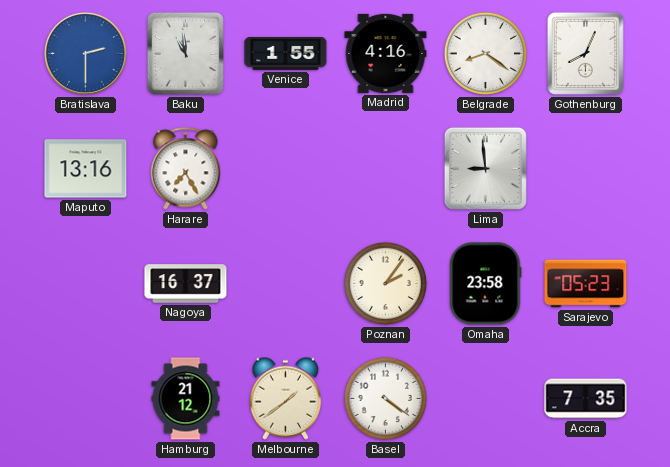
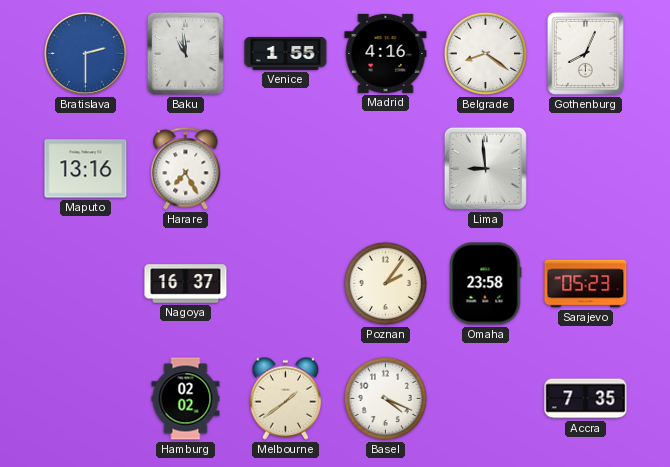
Hamburg: 21:12 -> 02:02 (186, 399)
Basel: 4:21 -> 4:19 (385, 398)
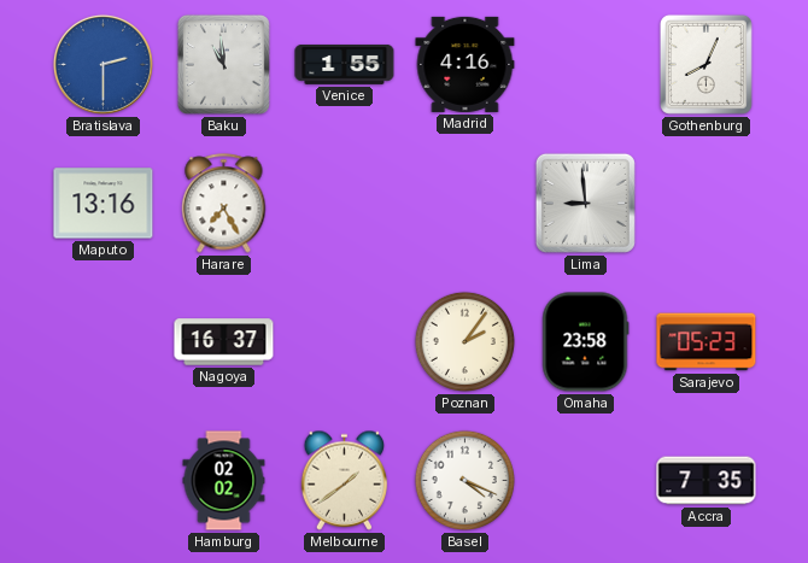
Belgrade: 8:21 -> none (485, 53)
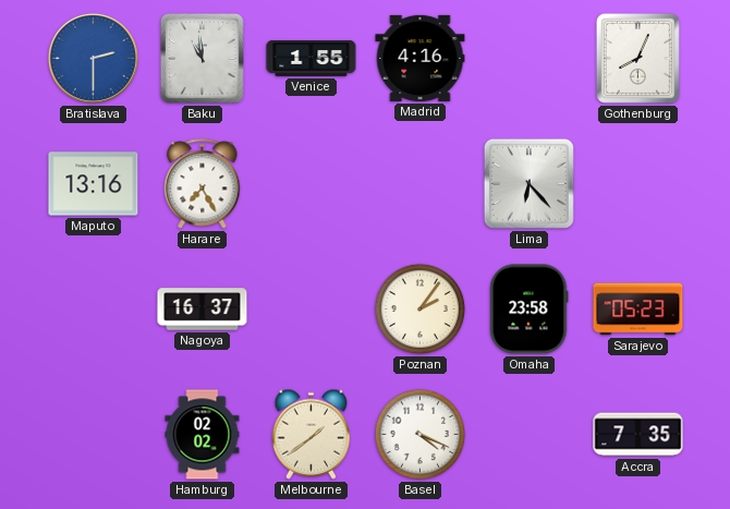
Lima: 8:59 -> 6:23 (528, 183)
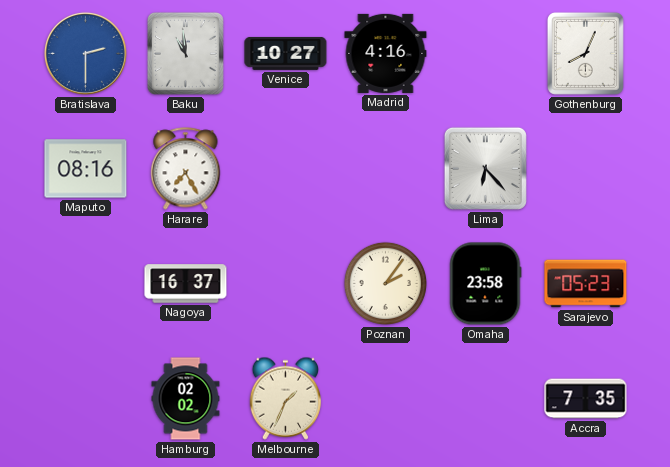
Venice: 1:55 -> 10:27 (286, 53)
Maputo: 13:16 -> 08:16 (86, 169)
Melbourne: 1:39 -> 1:34 (286, 398)
Basel: 4:19 -> none (419, 434)
